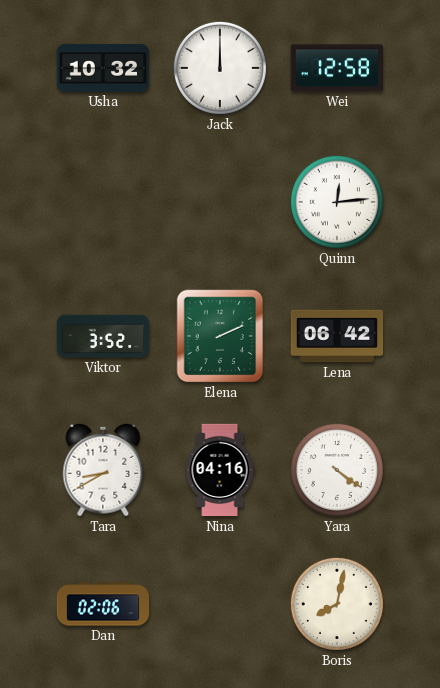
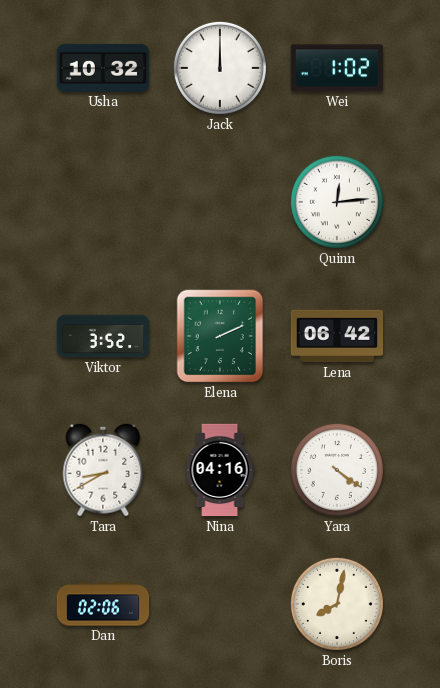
Wei: 12:58 -> 1:02 (336, 68)
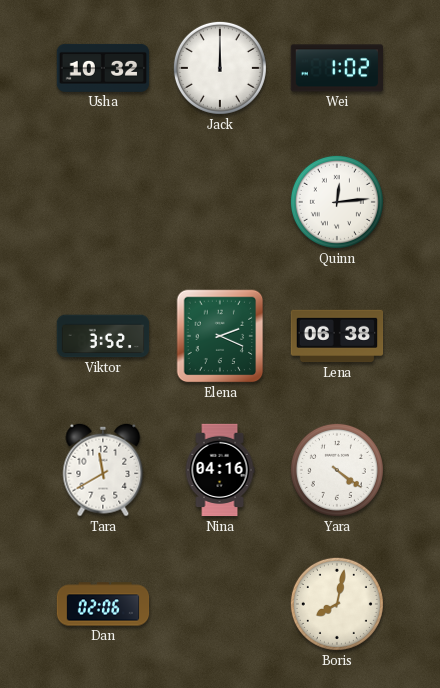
Elena: 2:11 -> 2:19 (220, 336)
Lena: 06:42 -> 06:38 (337, 336)
Tara: 8:40 -> 11:40 (103, 470)
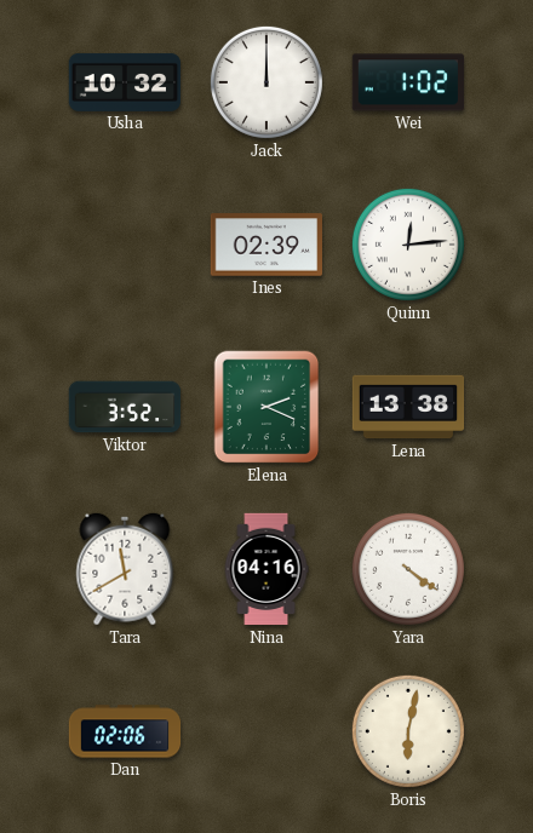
Ines: none -> 02:39 (266, 245)
Lena: 06:38 -> 13:38 (408, 407)
Boris: 8:02 -> 6:02 (408, 731)
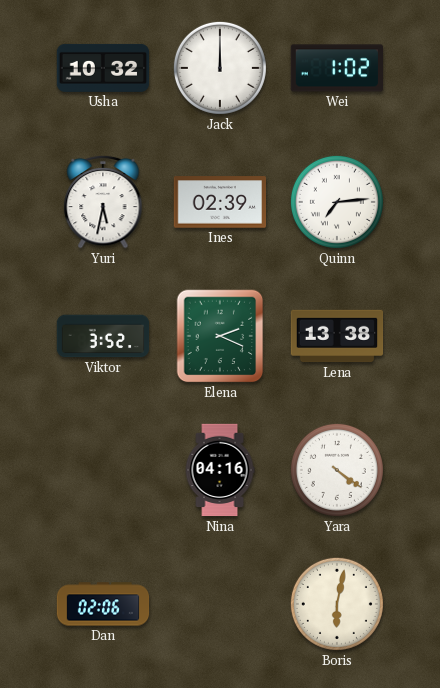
Yuri: none -> 5:32 (103, 202)
Quinn: 12:14 -> 7:14 (337, 202)
Tara: 11:40 -> none (125, 569)
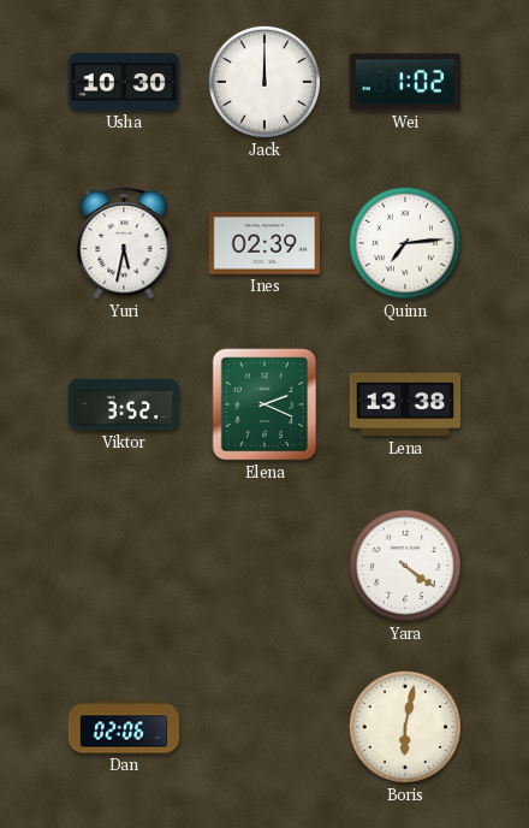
Usha: 10:32 -> 10:30 (124, 82)
Nina: 04:16 -> none (220, 470)
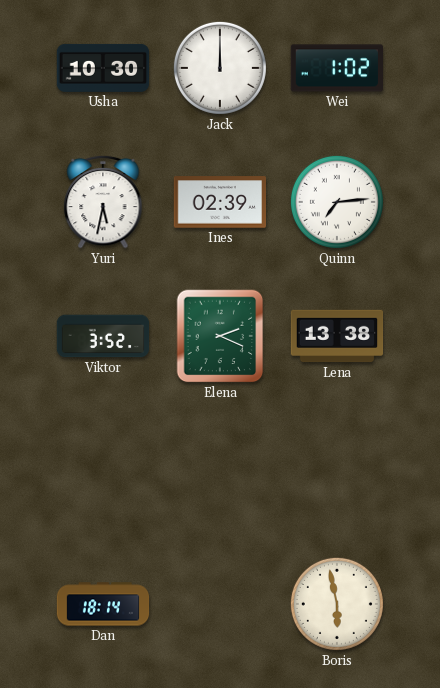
Yara: 4:21 -> none (405, 566)
Dan: 02:06 -> 18:14 (103, 604)
Boris: 6:02 -> 5:58 (337, 604)
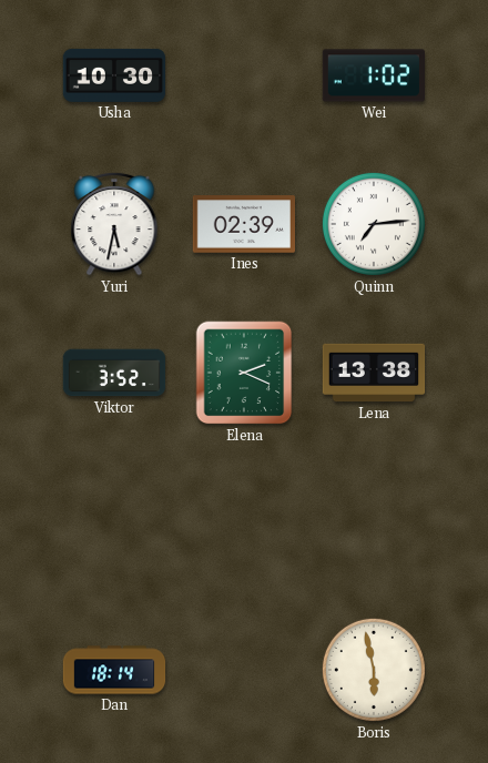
Jack: 12:00 -> none (220, 68)
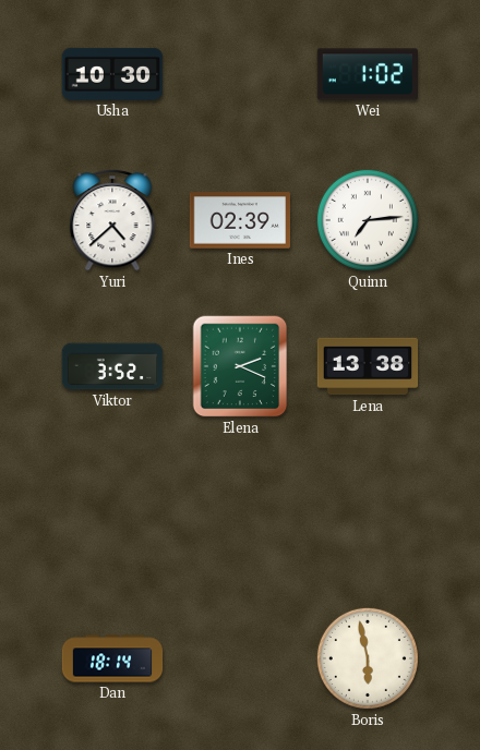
Yuri: 5:32 -> 4:38 (112, 220)
